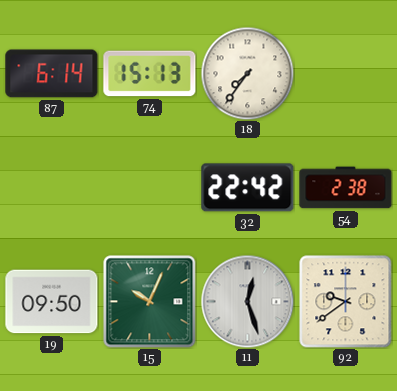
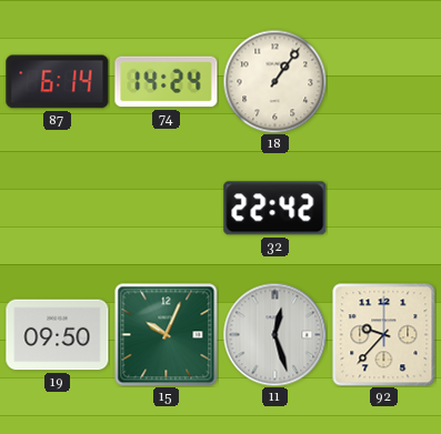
74: 15:13 -> 14:24 (167, 82)
18: 7:36 -> 1:06 (274, 81)
54: 2:38 -> none (346, 188)
92: 9:39 -> 9:37 (383, 334)
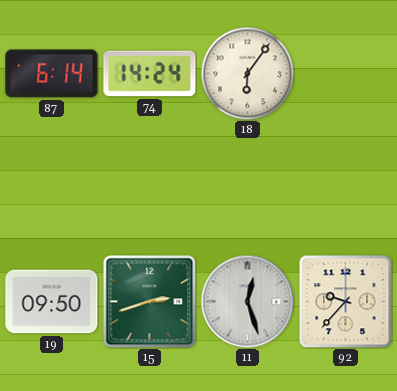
18: 1:06 -> 6:06 (247, 73)
32: 22:42 -> none (275, 209)
15: 10:04 -> 2:42 (149, 301)
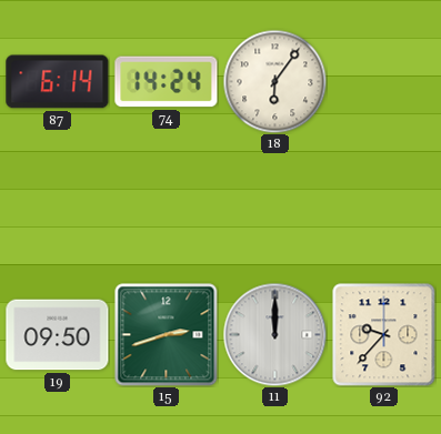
11: 12:27 -> 12:00 (274, 334)
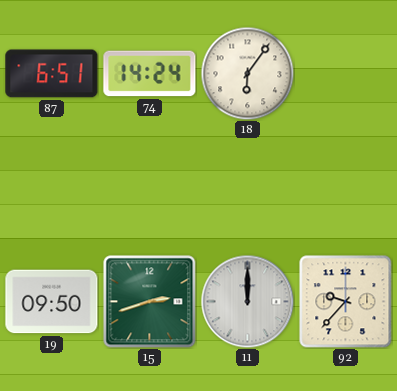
87: 6:14 -> 6:51 (52, 74)
